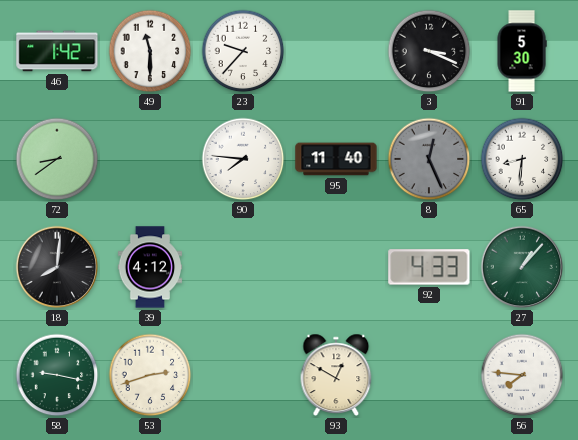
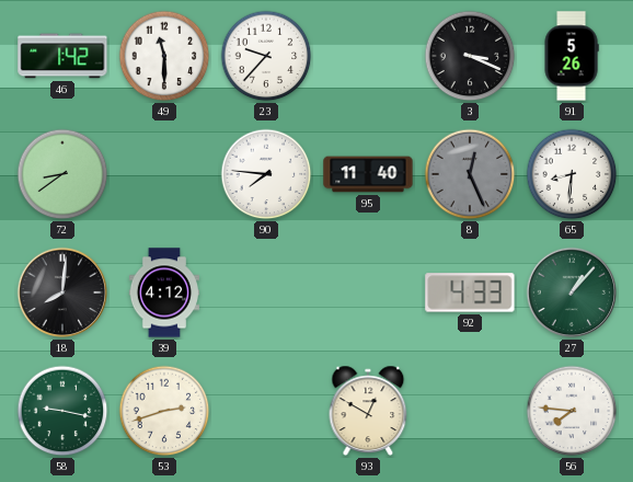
91: 5:30 -> 5:26 (572, 56)
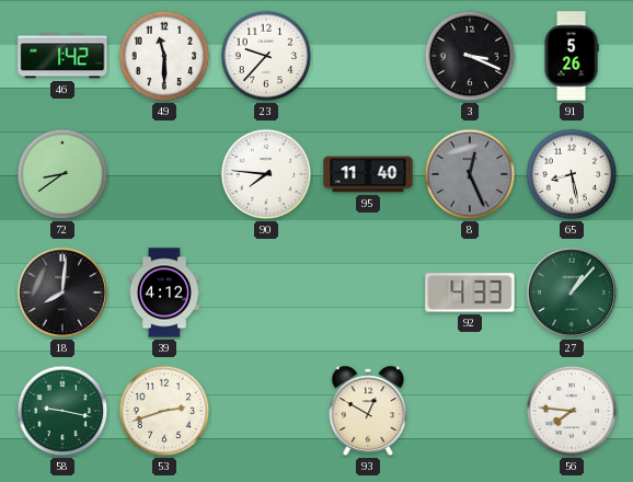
65: 8:31 -> 8:28 (572, 174)
